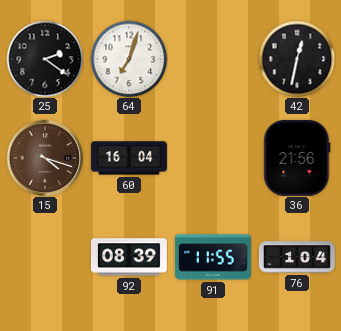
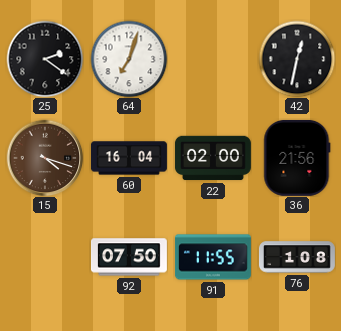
22: none -> 02:00 (213, 158)
92: 08:39 -> 07:50 (129, 257)
76: 1:04 -> 1:08 (297, 257)
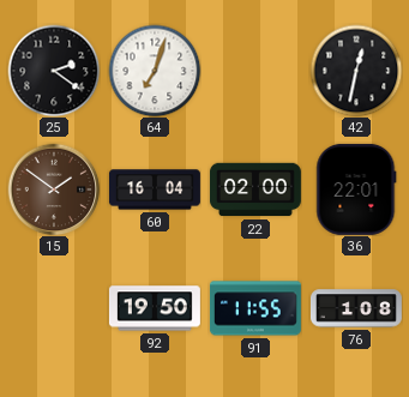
15: 4:18 -> 1:51 (54, 190)
36: 21:56 -> 22:01 (356, 190)
92: 07:50 -> 19:50 (155, 308)
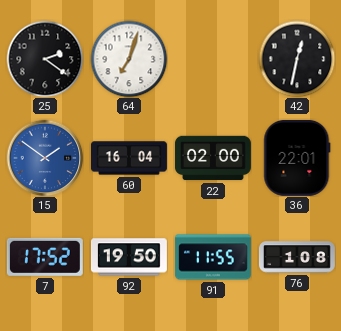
15 dial: brown -> blue (45, 158)
7: none -> 17:52 (45, 257)
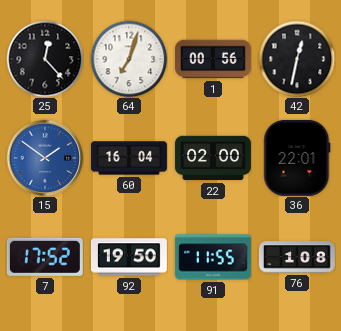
25: 2:21 -> 12:23 (45, 59)
1: none -> 00:56 (213, 59)
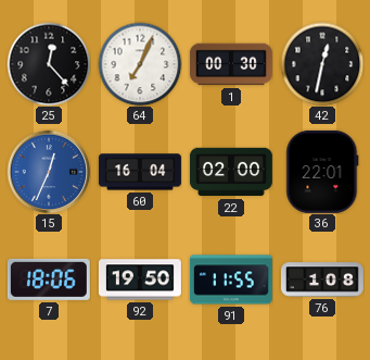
64: 7:03 -> 7:04 (140, 64)
1: 00:56 -> 00:30 (231, 64)
15: 1:51 -> 12:34 (49, 172)
7: 17:52 -> 18:06 (49, 280)
